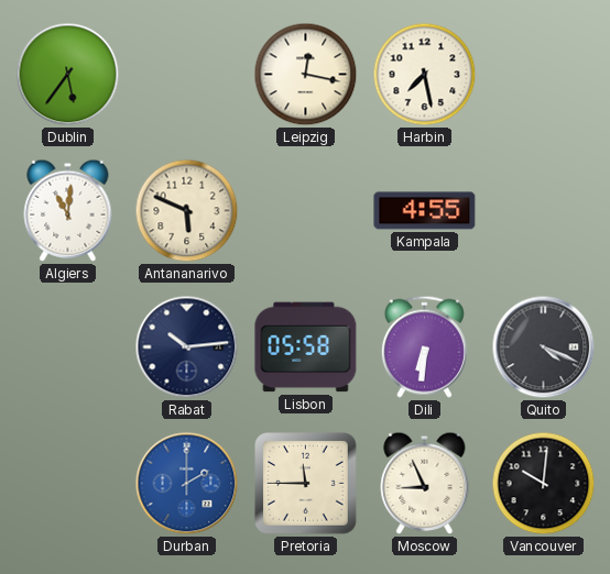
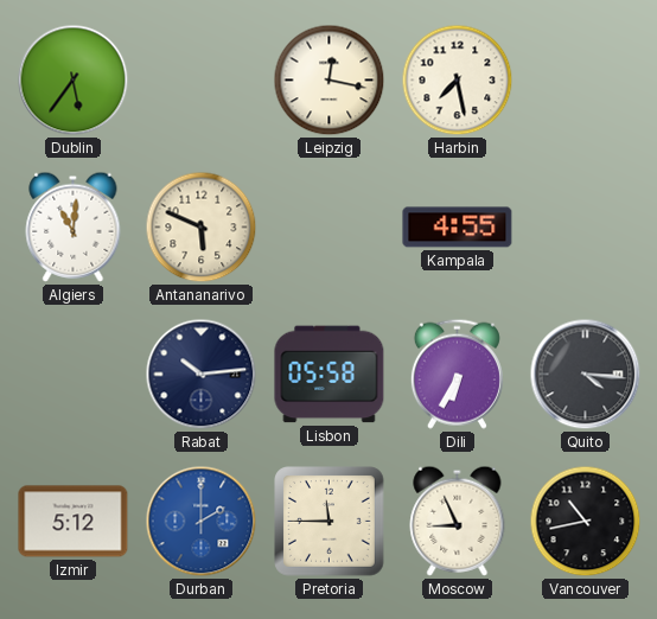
Dili: 6:31 -> 6:35 (457, 374)
Quito: 4:19 -> 4:16 (586, 375)
Izmir: none -> 5:12 (74, 522)
Vancouver: 10:01 -> 10:43 (586, 522)
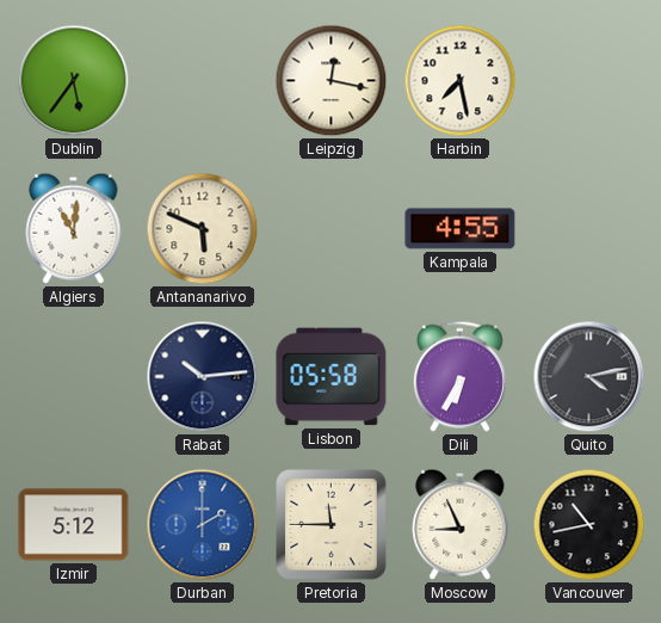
Quito: 4:16 -> 4:13 (589, 377)
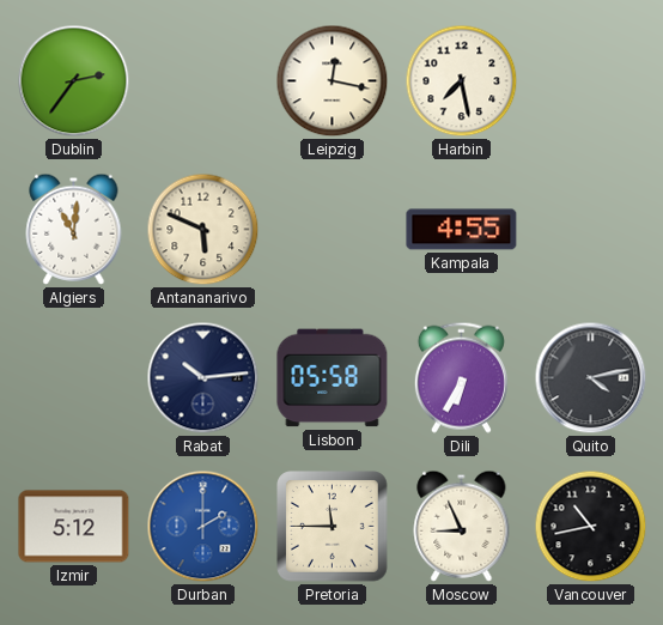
Dublin: 5:36 -> 2:36 (74, 81)
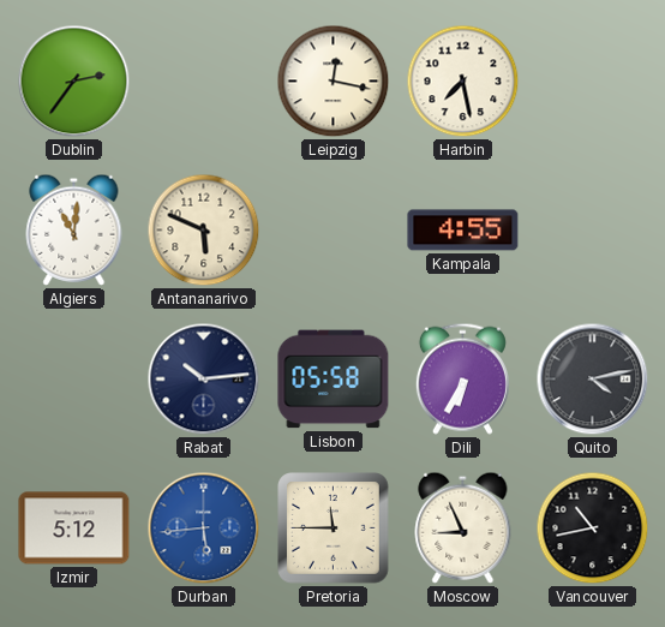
Durban: 2:00 -> 5:44 (204, 529)
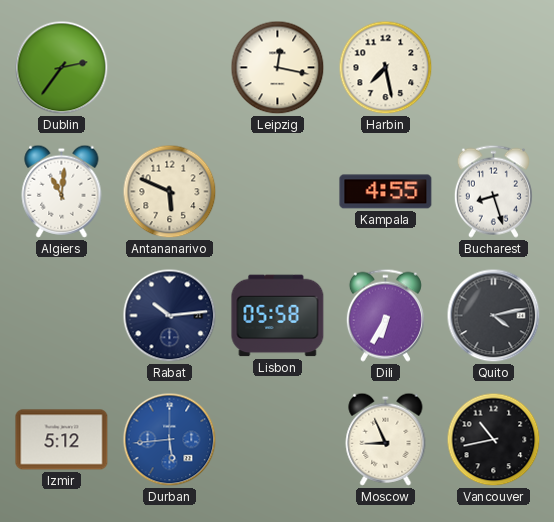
Bucharest: none -> 8:27 (493, 191)
Pretoria: 11:45 -> none (334, 529)
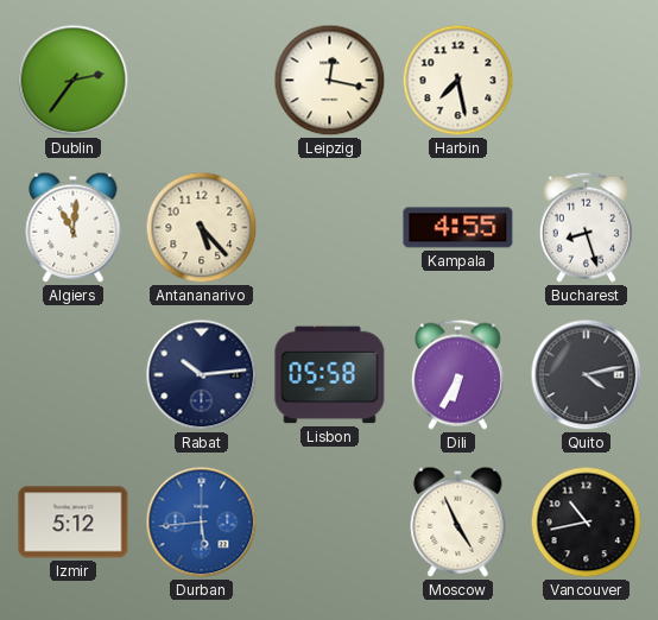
Antananarivo: 5:49 -> 5:23 (202, 228)
Moscow: 8:56 -> 4:56 (458, 521)
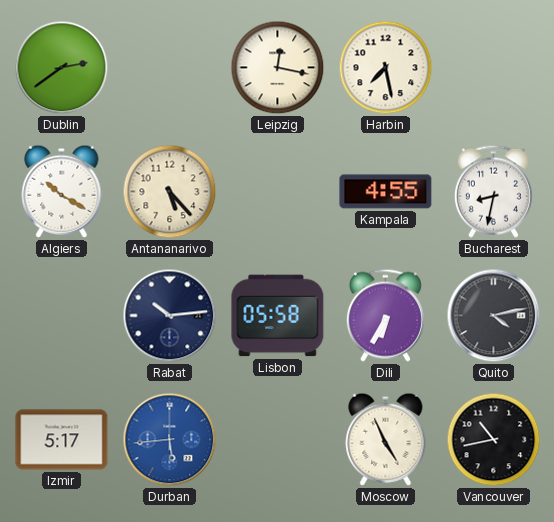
Dublin: 2:36 -> 2:39 (62, 68)
Algiers: 11:01 -> 10:20 (62, 191)
Bucharest: 8:27 -> 8:32 (493, 191)
Izmir: 5:12 -> 5:17 (62, 440)
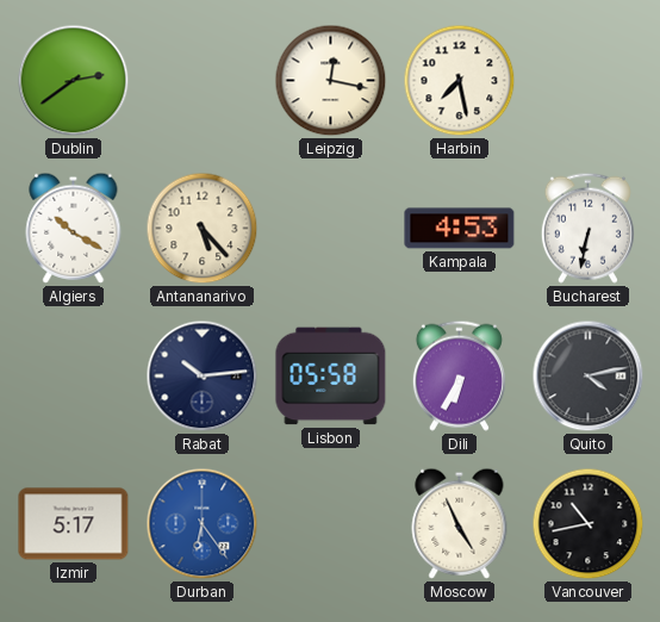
Kampala: 4:55 -> 4:53 (460, 229)
Bucharest: 8:32 -> 6:32 (587, 228)
Durban: 5:44 -> 6:24 (203, 524)
